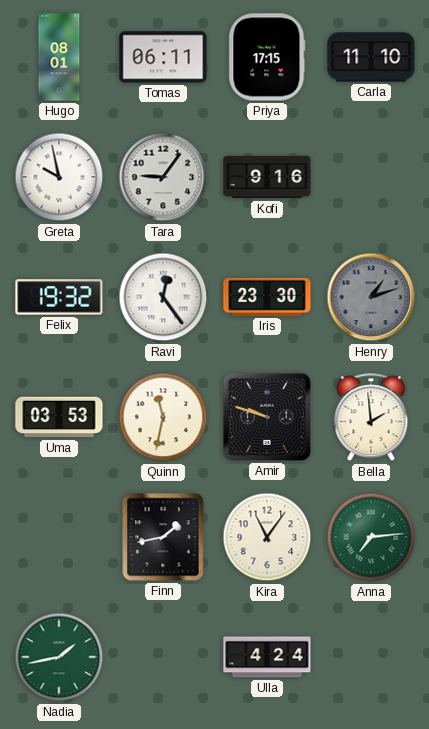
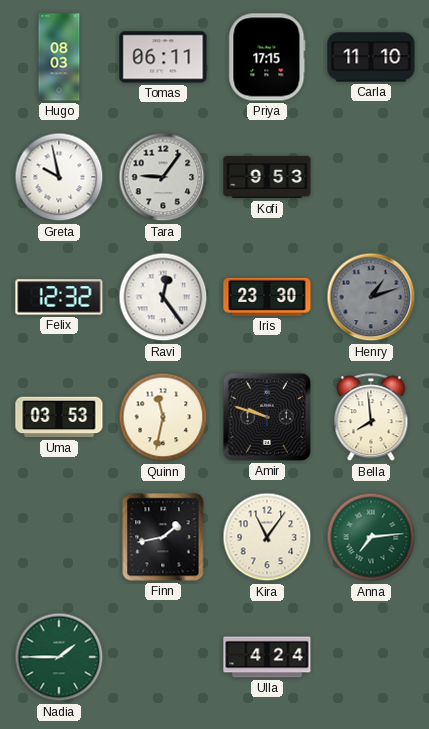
Hugo: 08:01 -> 08:03 (59, 57)
Kofi: 9:16 -> 9:53 (267, 177)
Felix: 19:32 -> 12:32 (59, 297)
Bella: 1:59 -> 7:59 (371, 418)
Nadia: 1:43 -> 1:45 (59, 657)
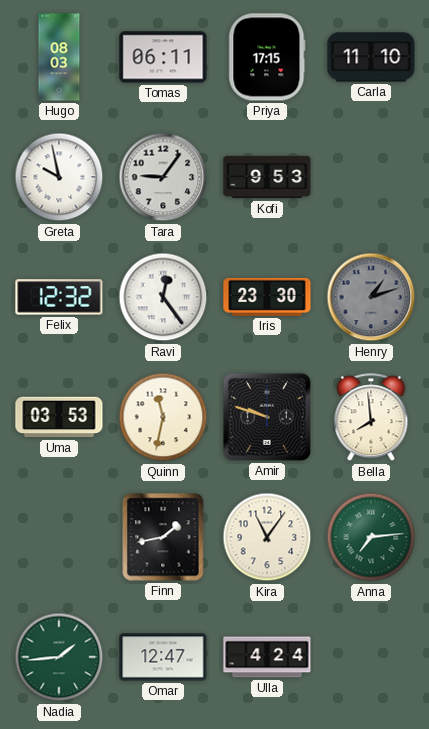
Nadia: 1:45 -> 1:44 (59, 657)
Omar: none -> 12:47 (163, 657)
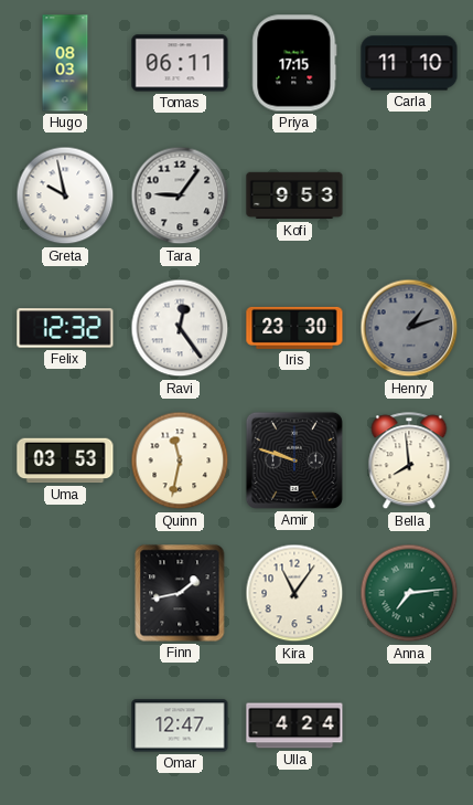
Nadia: 1:44 -> none (59, 657)
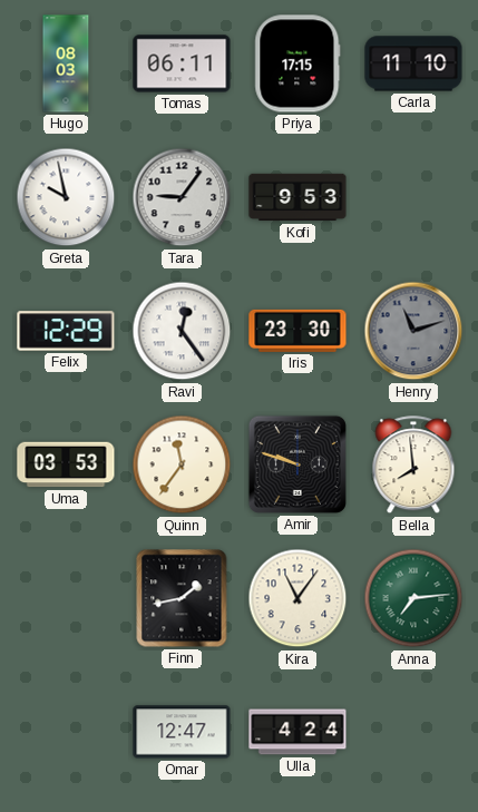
Felix: 12:32 -> 12:29 (66, 331)
Henry: 1:12 -> 11:12 (413, 331)
Quinn: 11:32 -> 11:36 (182, 464)
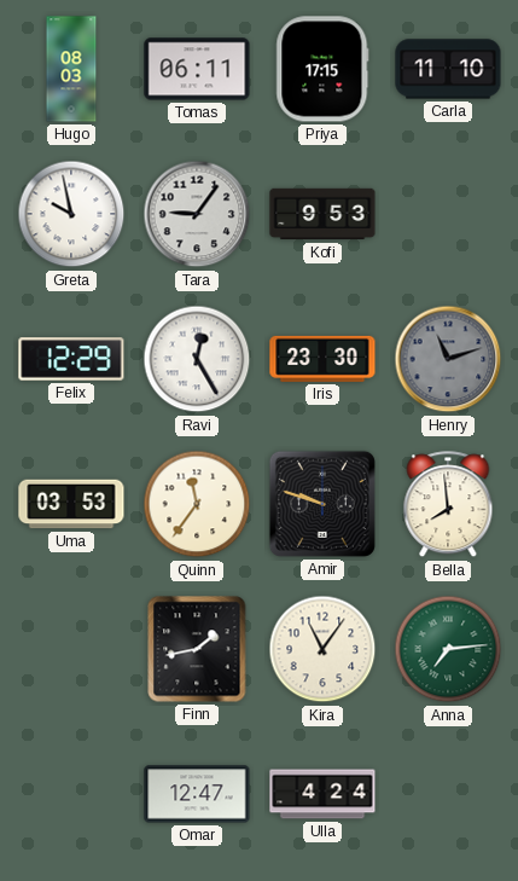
Ravi: 12:24 -> 12:25 (197, 359)
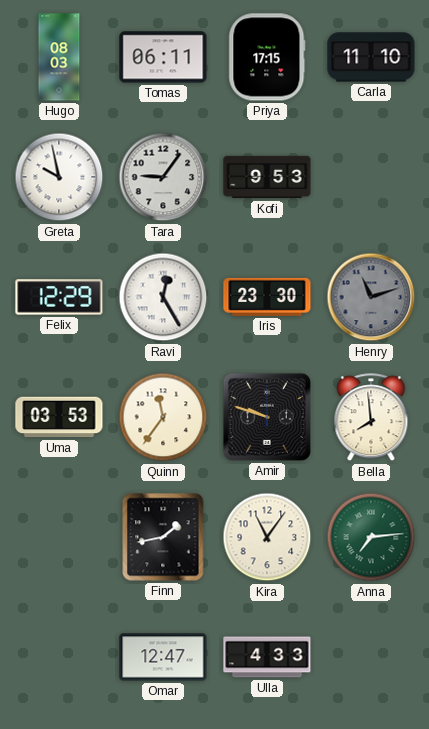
Ulla: 4:24 -> 4:33 (267, 657)
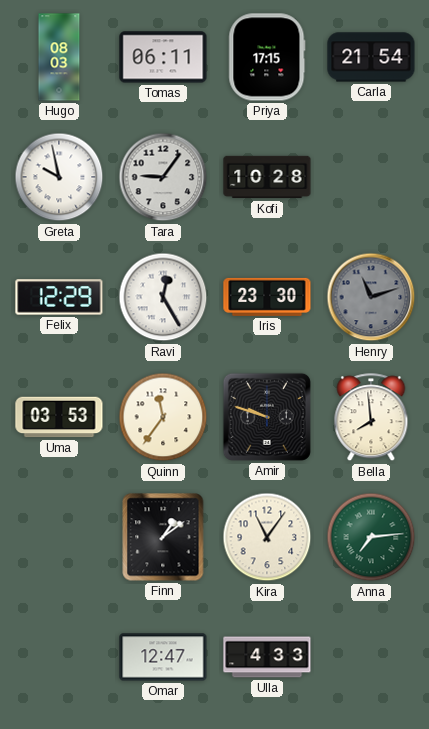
Carla: 11:10 -> 21:54 (371, 57)
Kofi: 9:53 -> 10:28 (267, 177)
Finn: 1:43 -> 1:09 (163, 537)
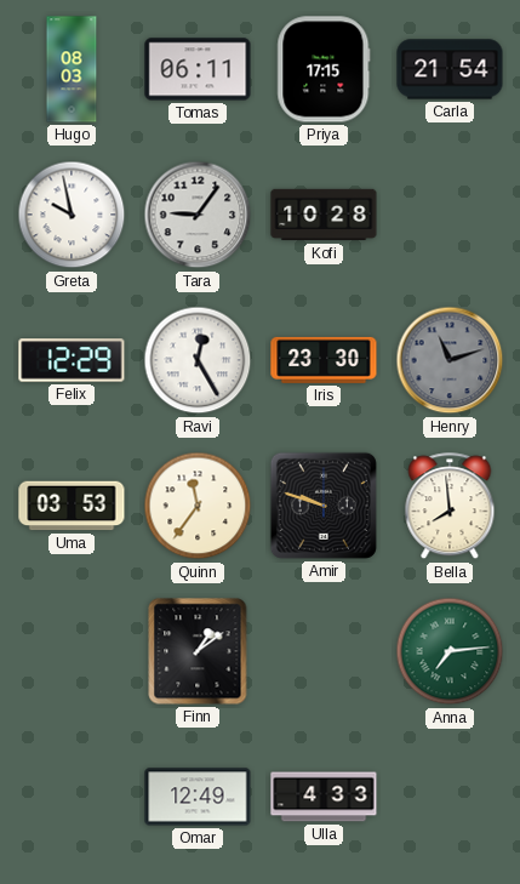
Kira: 11:06 -> none (267, 537)
Omar: 12:47 -> 12:49 (198, 797)
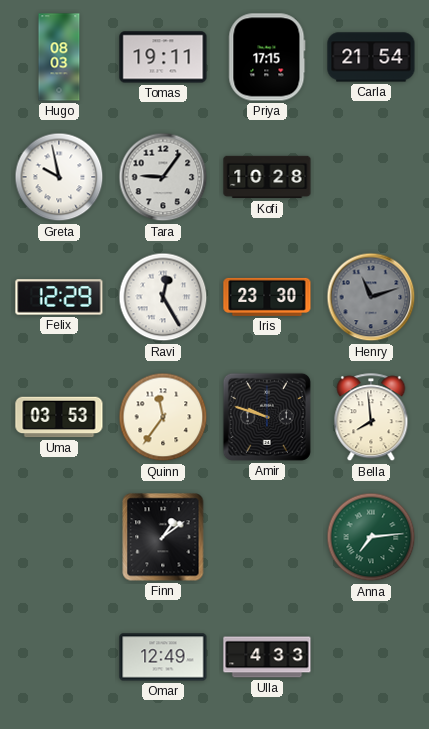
Tomas: 06:11 -> 19:11 (163, 57)
